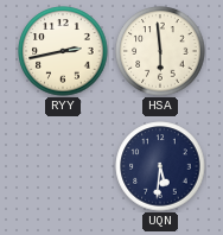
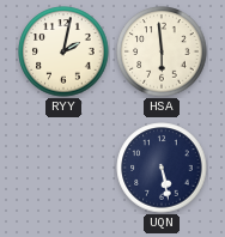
RYY: 2:43 -> 2:02 (63, 51)
UQN: 5:31 -> 5:28 (162, 168)
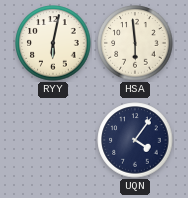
RYY: 2:02 -> 6:02 (53, 43)
UQN: 5:28 -> 4:06 (135, 140)
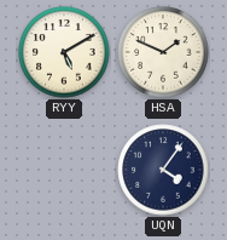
RYY: 6:02 -> 5:10 (64, 52)
HSA: 5:59 -> 1:49 (163, 52)
